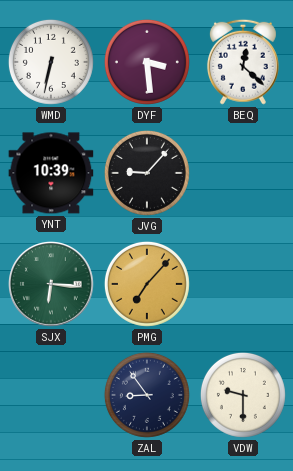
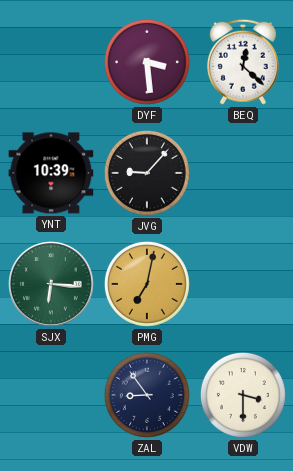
WMD: 6:32 -> none (51, 62)
PMG: 7:07 -> 7:02 (147, 284)
VDW: 9:30 -> 3:30 (243, 395)
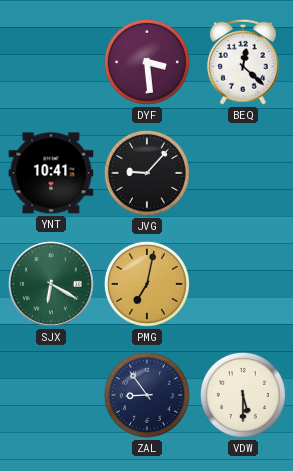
YNT: 10:39 -> 10:41 (51, 173)
SJX: 6:16 -> 6:20 (52, 285)
VDW: 3:30 -> 5:30 (243, 395)
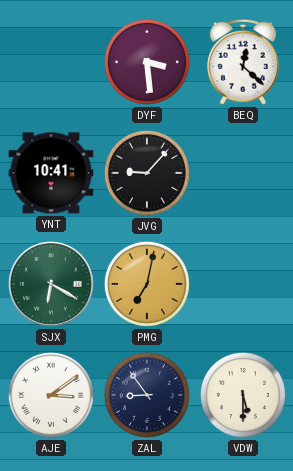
AJE: none -> 3:09 (51, 395)
